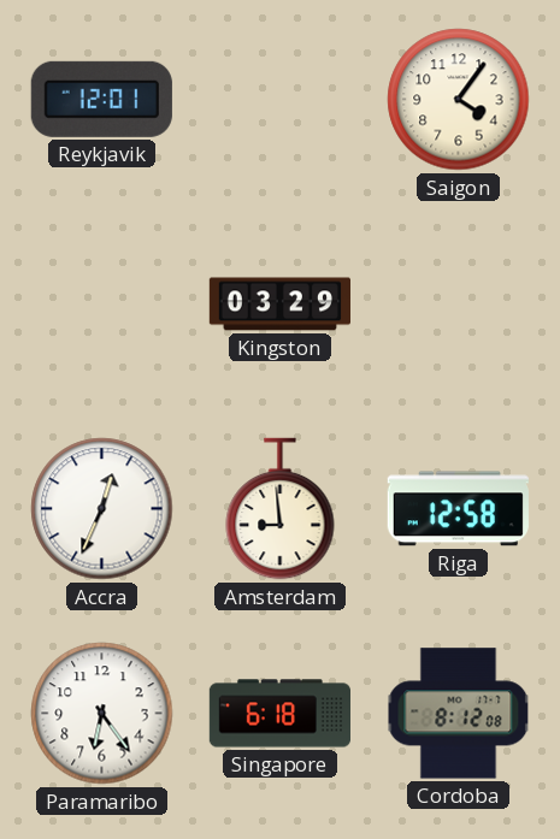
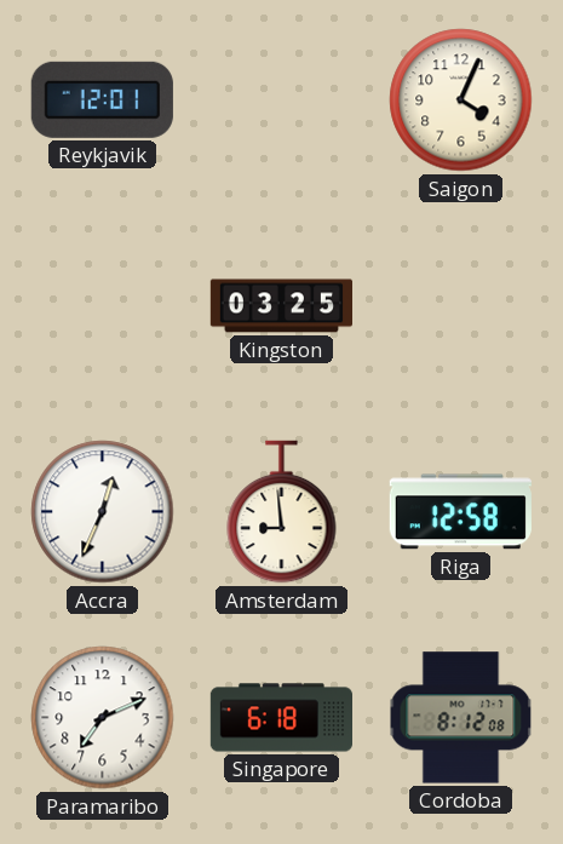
Saigon: 4:06 -> 4:04 (461, 101)
Kingston: 03:29 -> 03:25 (281, 306)
Paramaribo: 6:24 -> 7:11 (103, 718)
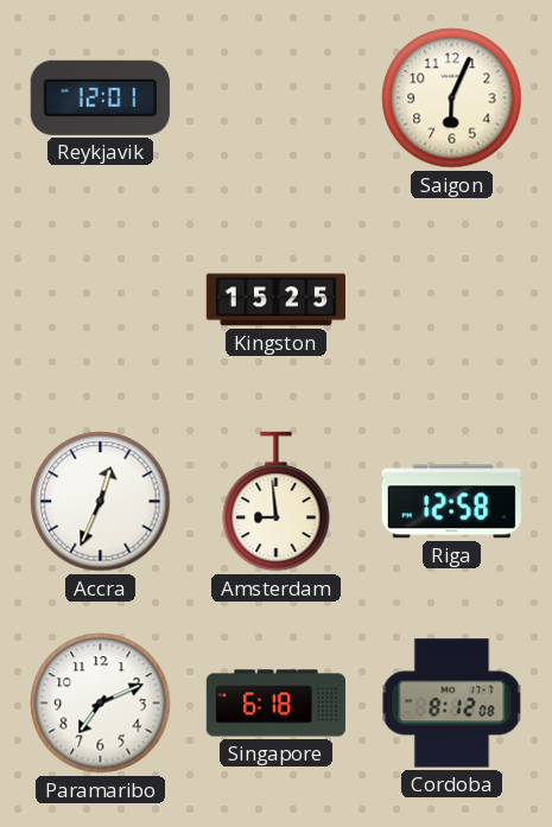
Saigon: 4:04 -> 6:04 (452, 98)
Kingston: 03:25 -> 15:25 (275, 300)
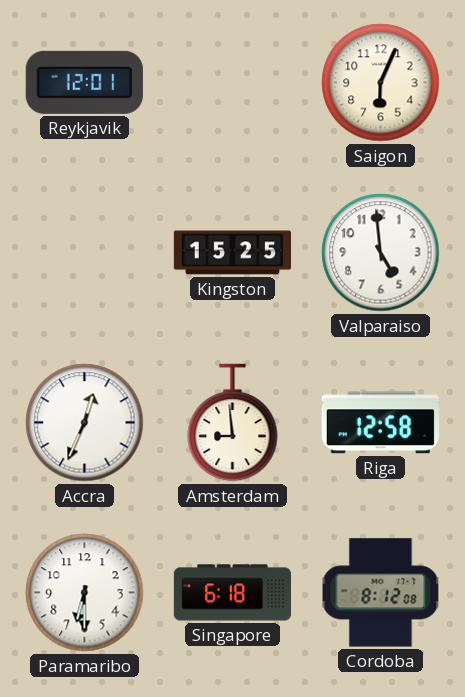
Valparaiso: none -> 4:59 (381, 253)
Paramaribo: 7:11 -> 6:30 (85, 593)
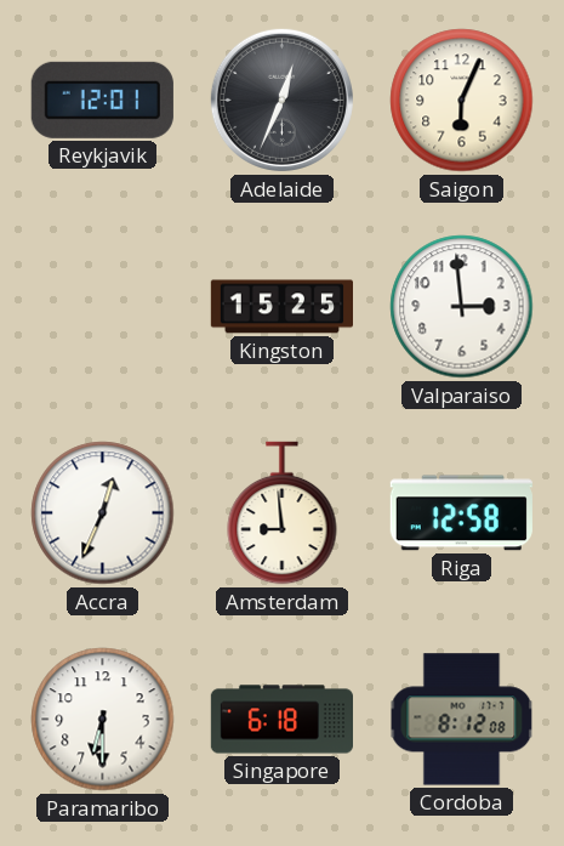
Adelaide: none -> 12:34 (281, 100)
Valparaiso: 4:59 -> 2:59 (462, 307)
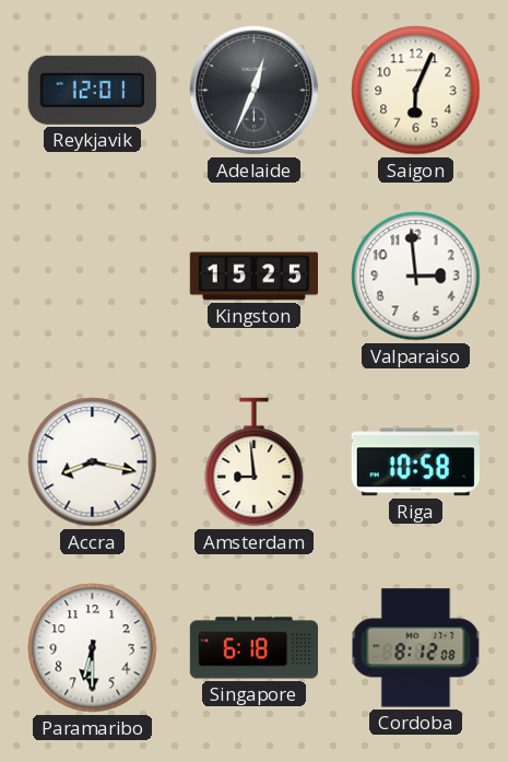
Accra: 12:34 -> 8:17 (93, 462)
Riga: 12:58 -> 10:58 (415, 462)
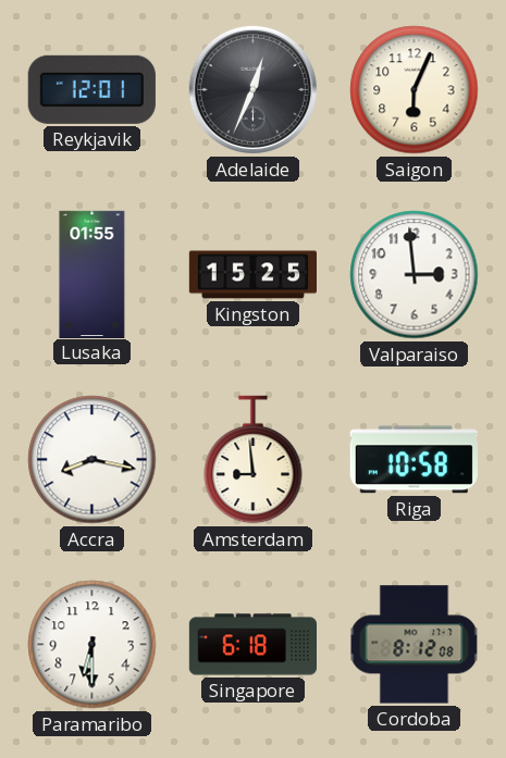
Lusaka: none -> 01:55 (92, 274)
